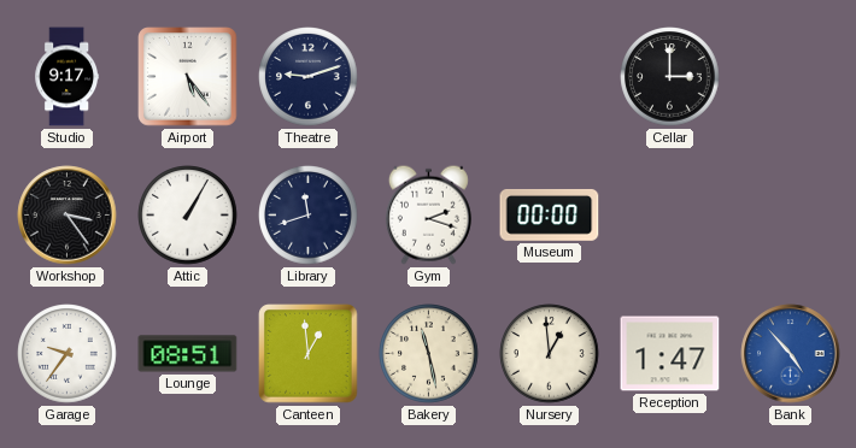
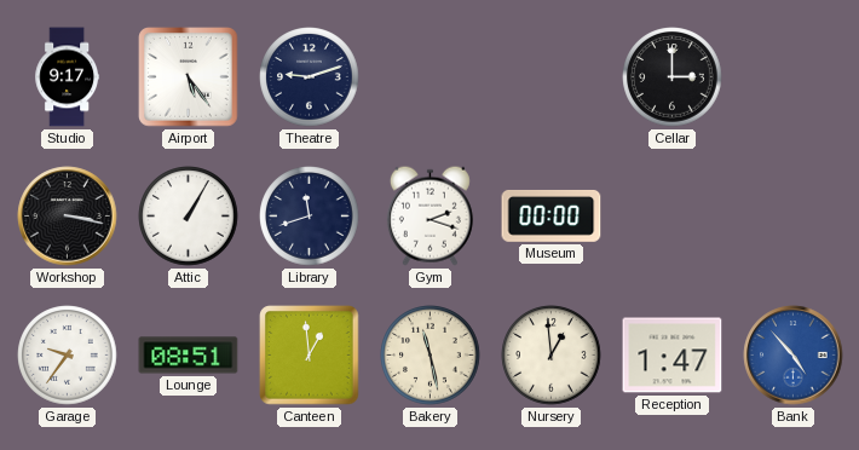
Workshop: 3:24 -> 3:17 (68, 217)
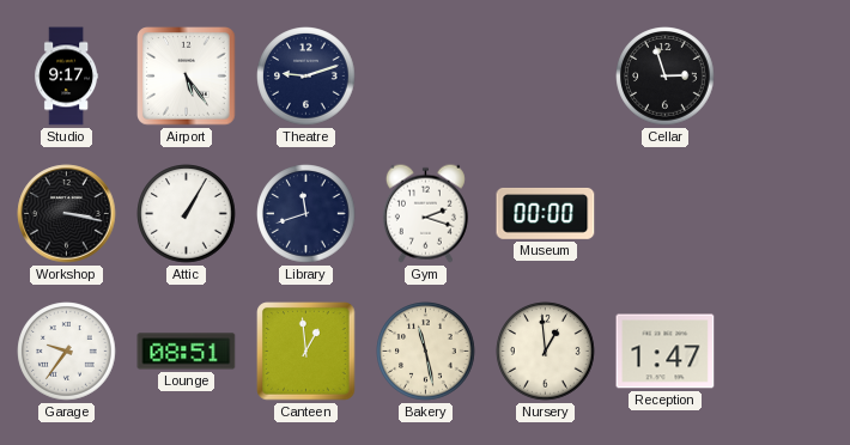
Cellar: 3:00 -> 2:57 (666, 77)
Bank: 4:53 -> none (794, 356)
